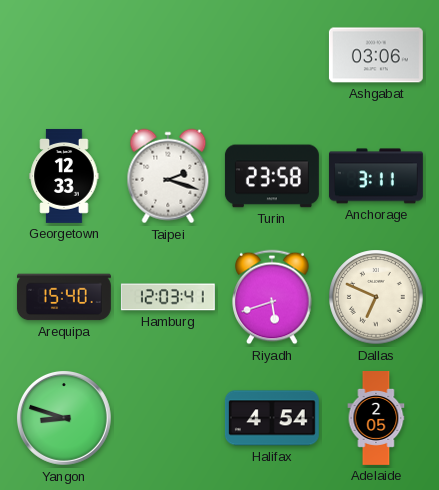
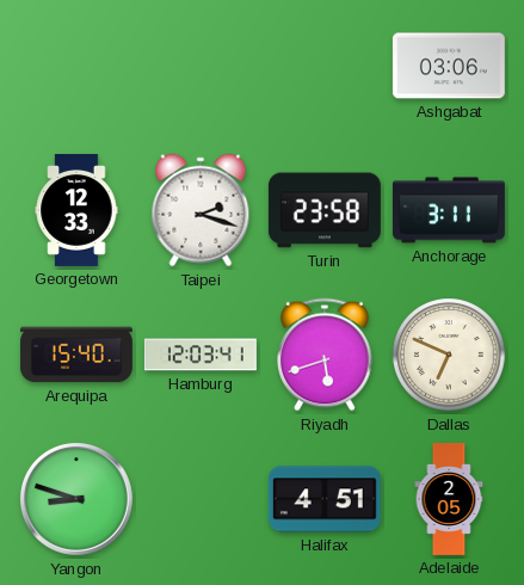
Halifax: 4:54 -> 4:51 (325, 499)
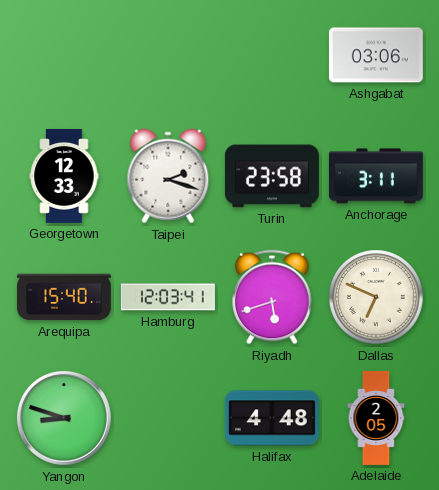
Halifax: 4:51 -> 4:48 (272, 418)
